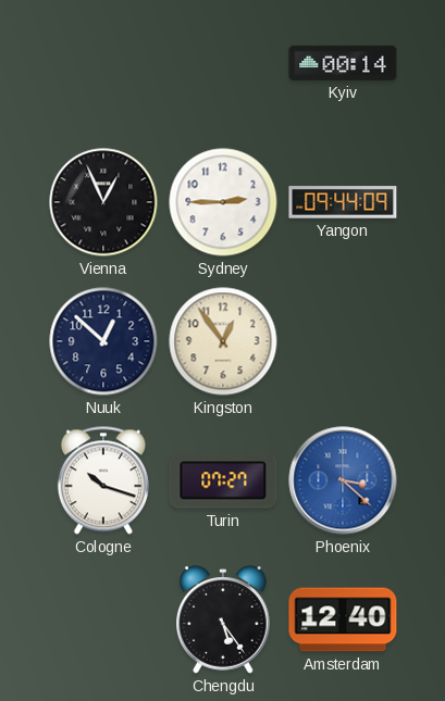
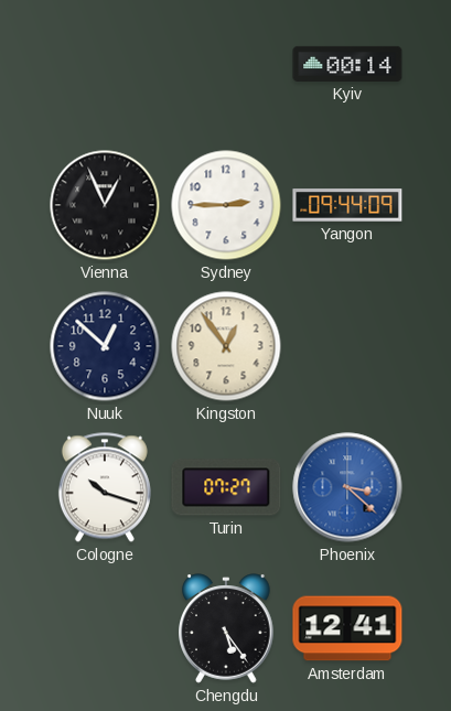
Amsterdam: 12:40 -> 12:41 (347, 628)
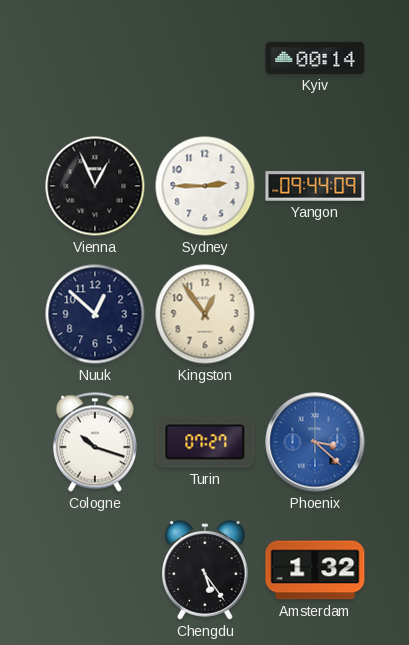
Amsterdam: 12:41 -> 1:32 (315, 570)
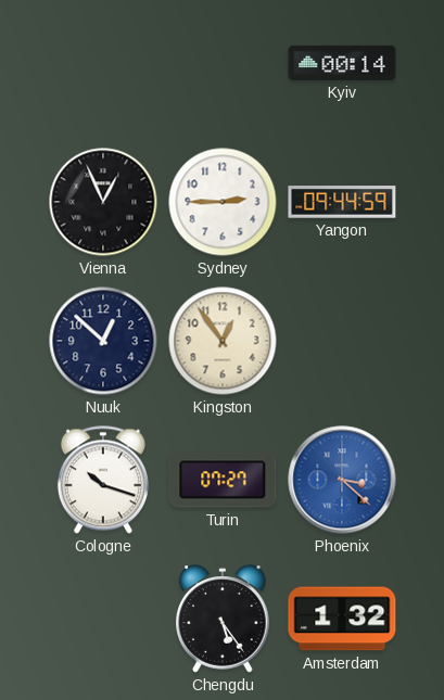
Yangon: 09:44:09 -> 09:44:59 (342, 202)
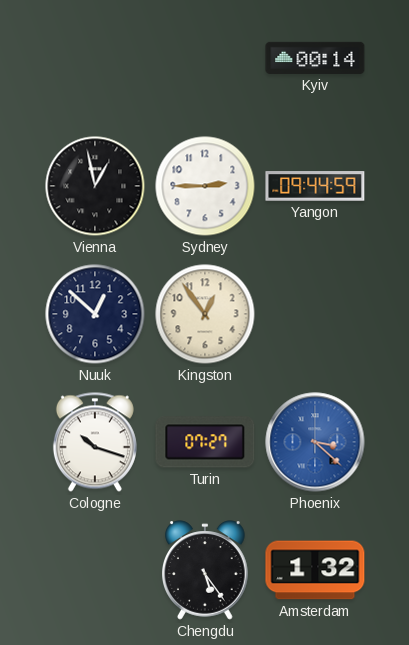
Vienna: 12:56 -> 12:58 (95, 186)
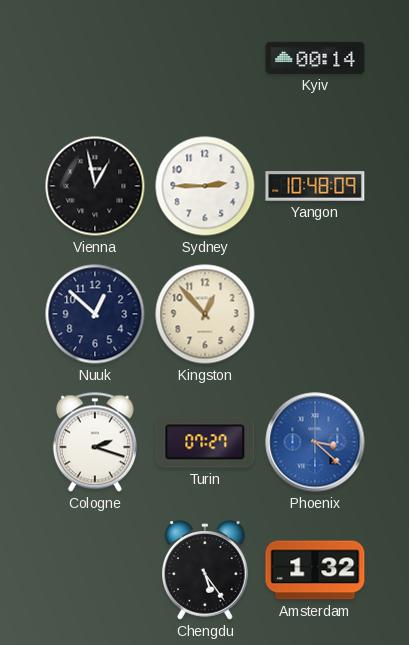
Yangon: 09:44 -> 10:48 (315, 186)
Kingston: 12:54 -> 12:53 (205, 314)
Cologne: 10:18 -> 2:18 (95, 442)
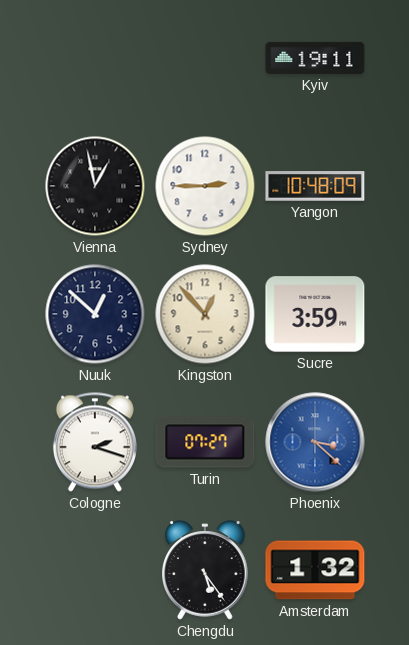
Kyiv: 00:14 -> 19:11 (315, 58)
Sucre: none -> 3:59 (315, 314)
